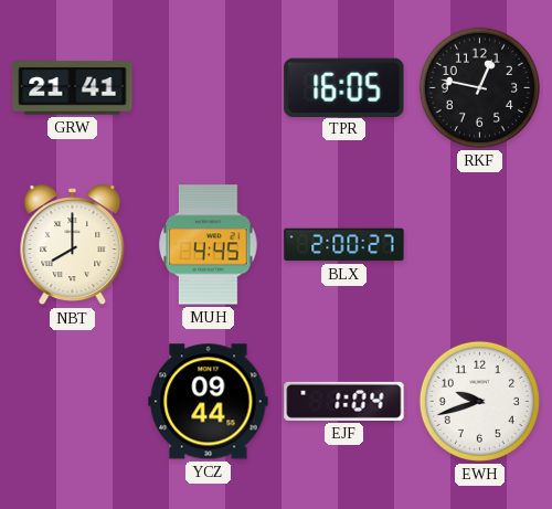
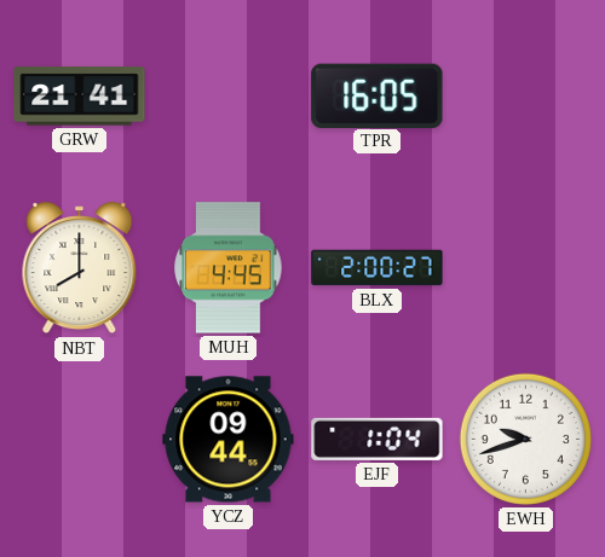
RKF: 12:47 -> none (479, 87)
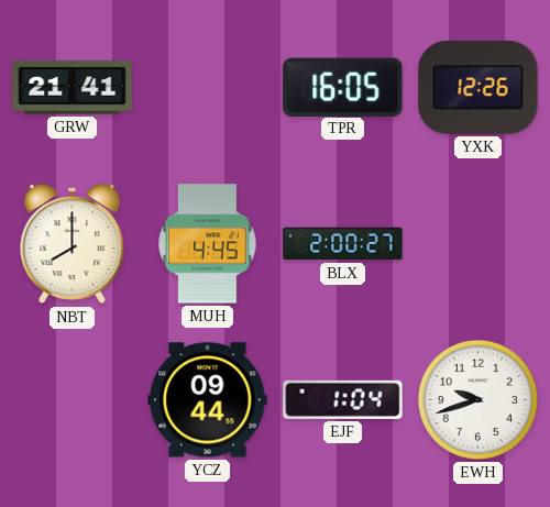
YXK: none -> 12:26 (479, 87)
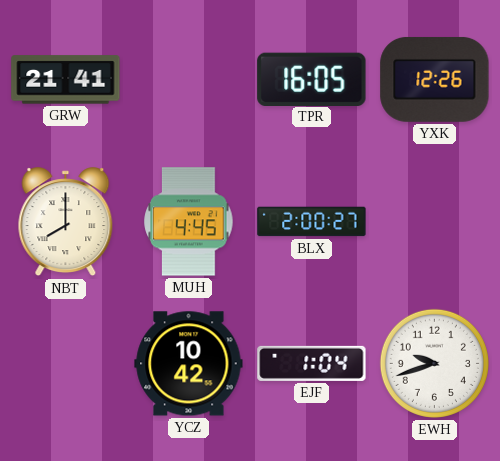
YCZ: 09:44 -> 10:42 (189, 364)
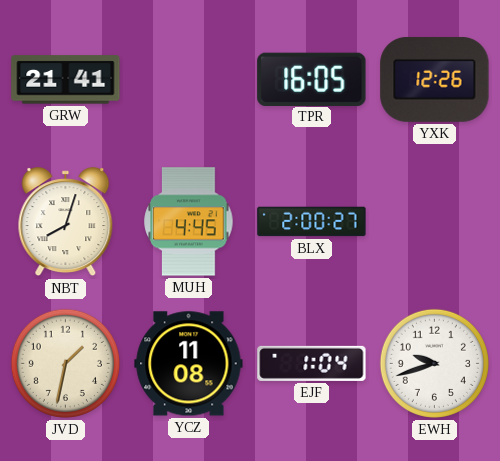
NBT: 8:00 -> 8:03 (66, 222)
JVD: none -> 1:32 (65, 363)
YCZ: 10:42 -> 11:08 (189, 364)
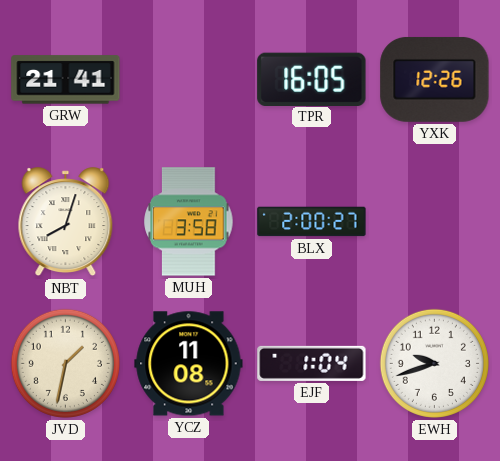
MUH: 4:45 -> 3:58 (189, 222)
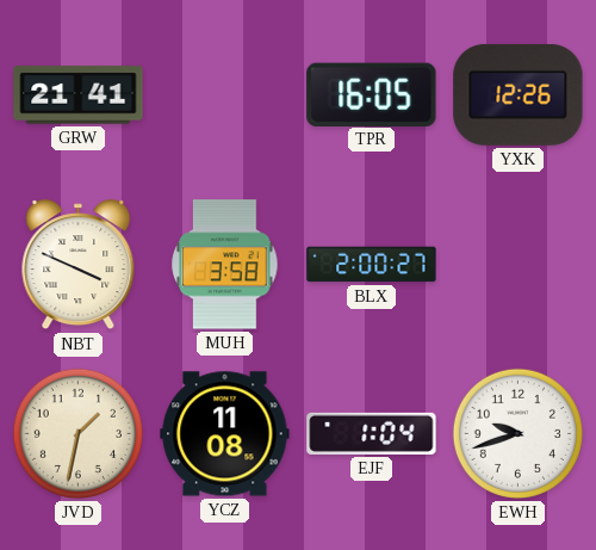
NBT: 8:03 -> 3:49 (79, 265)
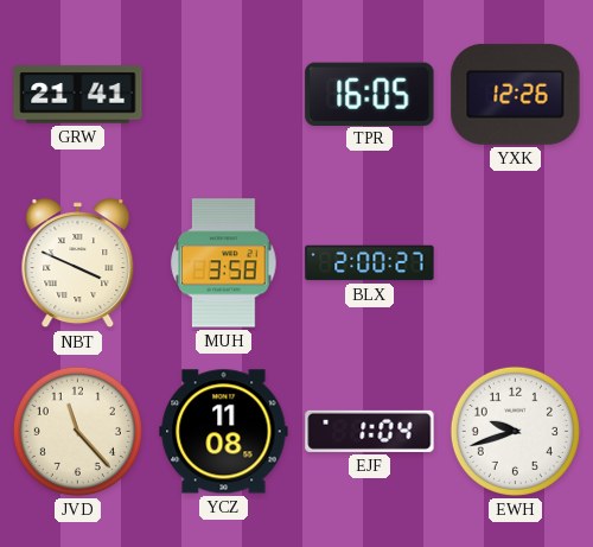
JVD: 1:32 -> 11:23 (77, 431)
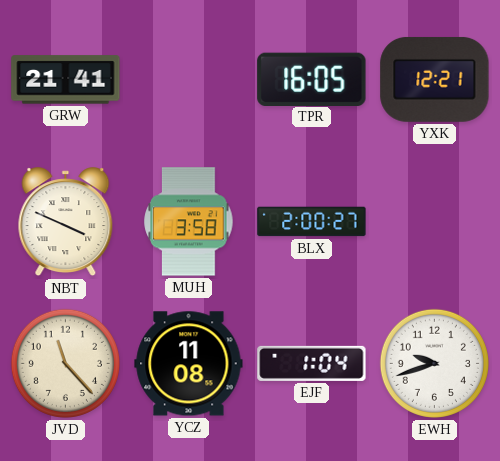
YXK: 12:26 -> 12:21 (435, 79)
